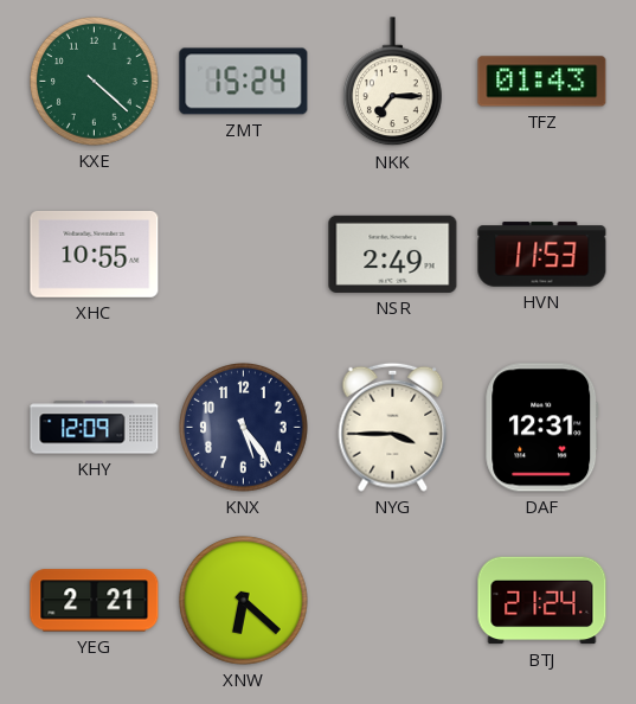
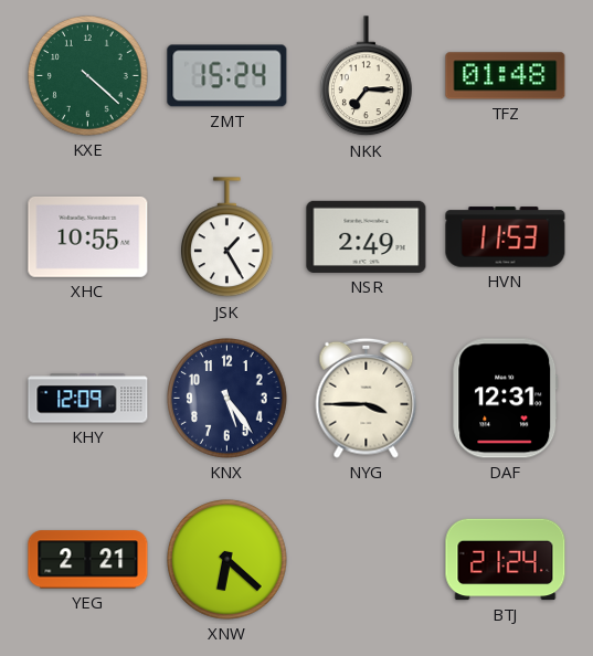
TFZ: 01:43 -> 01:48 (506, 76)
JSK: none -> 1:25 (227, 237)
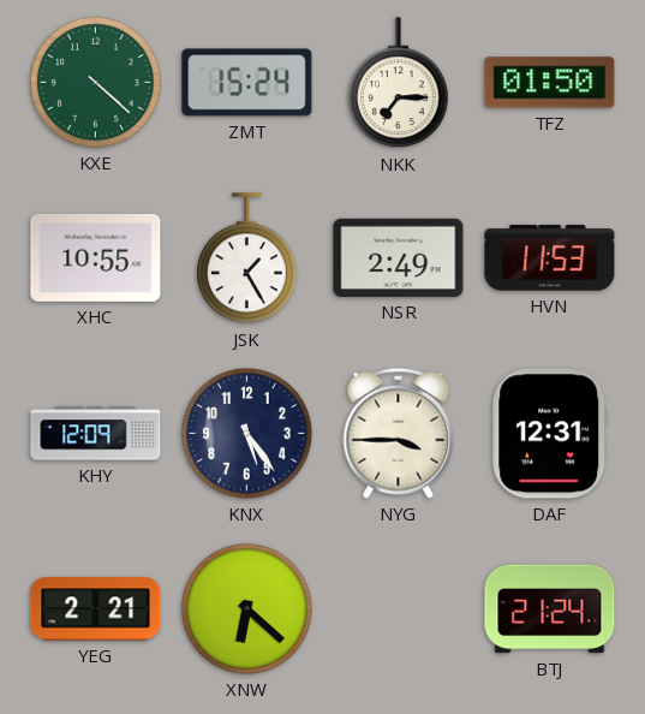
TFZ: 01:48 -> 01:50 (550, 83)
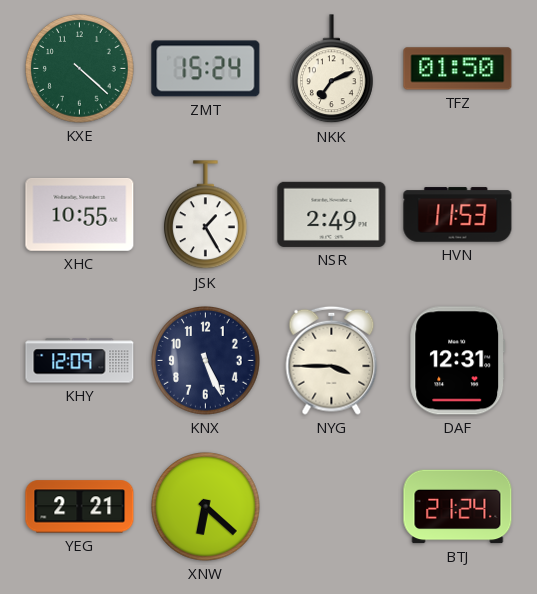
NKK: 7:15 -> 7:11 (332, 69)
KNX: 5:24 -> 5:26 (206, 361)
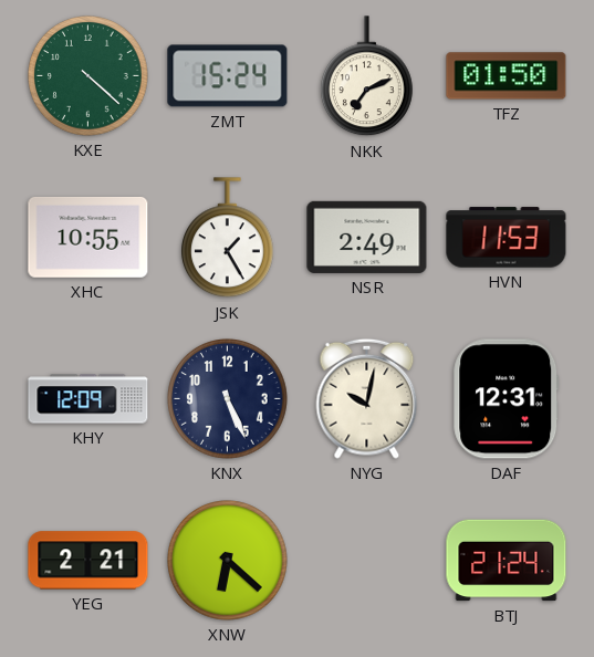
NYG: 3:45 -> 10:02 (367, 398)
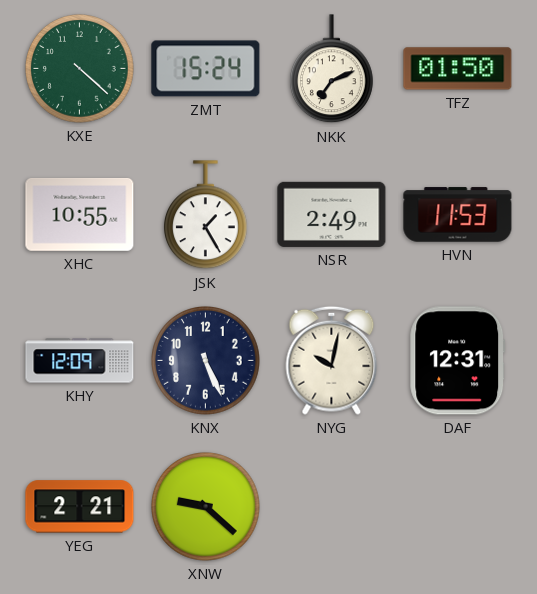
XNW: 6:22 -> 9:22 (206, 507)
BTJ: 21:24 -> none (507, 561)
